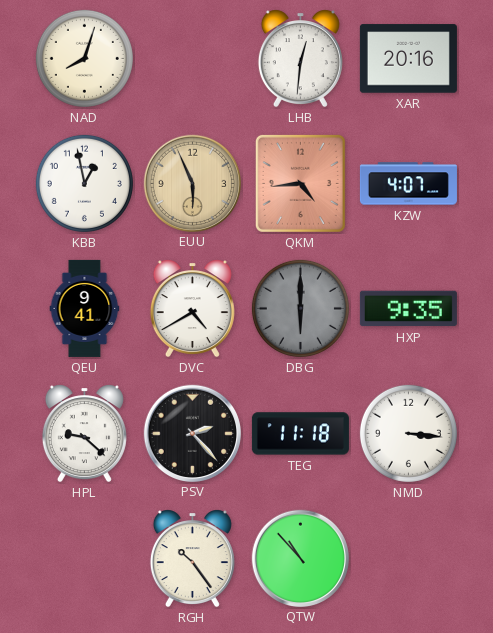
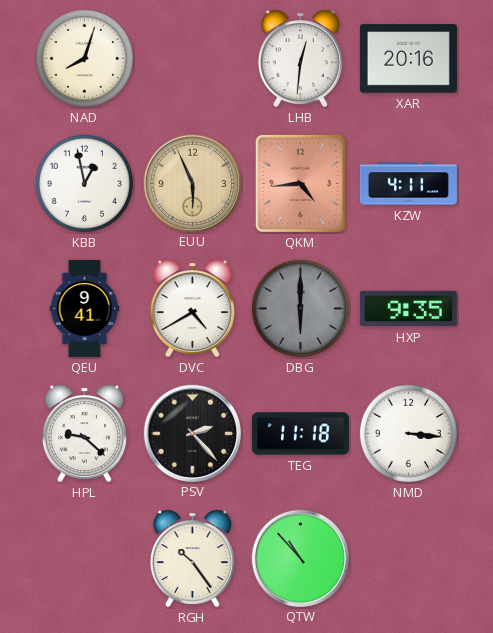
KZW: 4:07 -> 4:11 (408, 184)
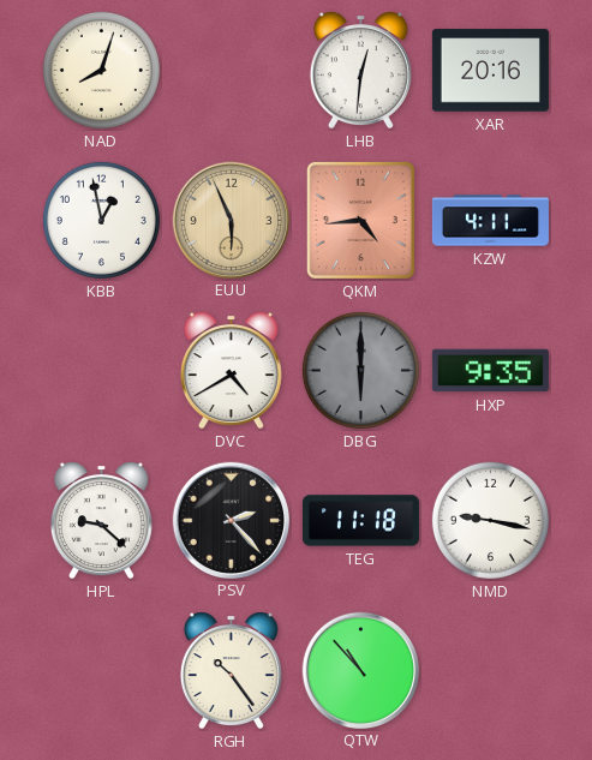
QEU: 9:41 -> none (85, 308)
NMD: 3:16 -> 9:17 (490, 520)
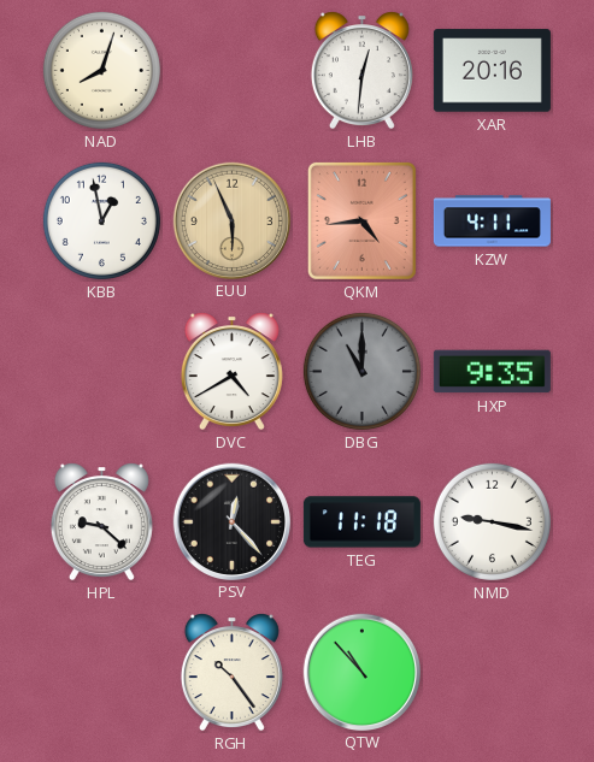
DBG: 6:00 -> 11:00 (361, 371)
PSV: 2:23 -> 12:23 (231, 521)
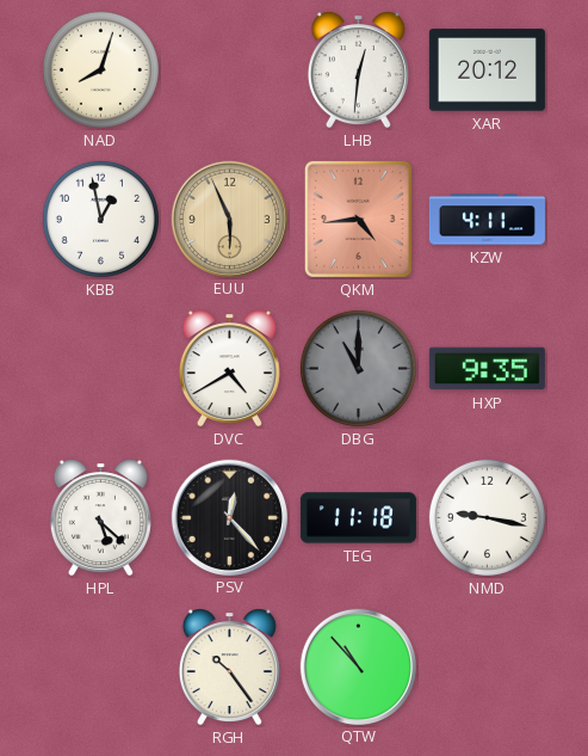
XAR: 20:16 -> 20:12 (487, 70)
HPL: 9:22 -> 5:22 (100, 518)
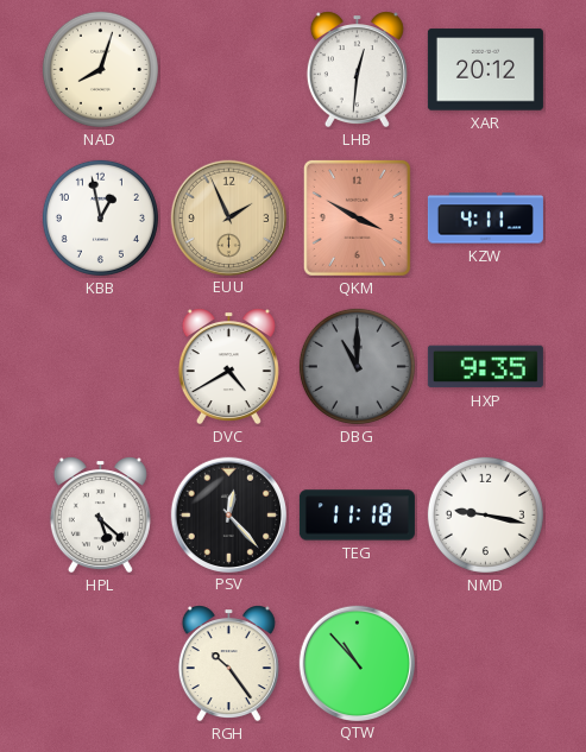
EUU: 5:56 -> 1:56 (228, 217)
QKM: 4:44 -> 3:50 (357, 217)
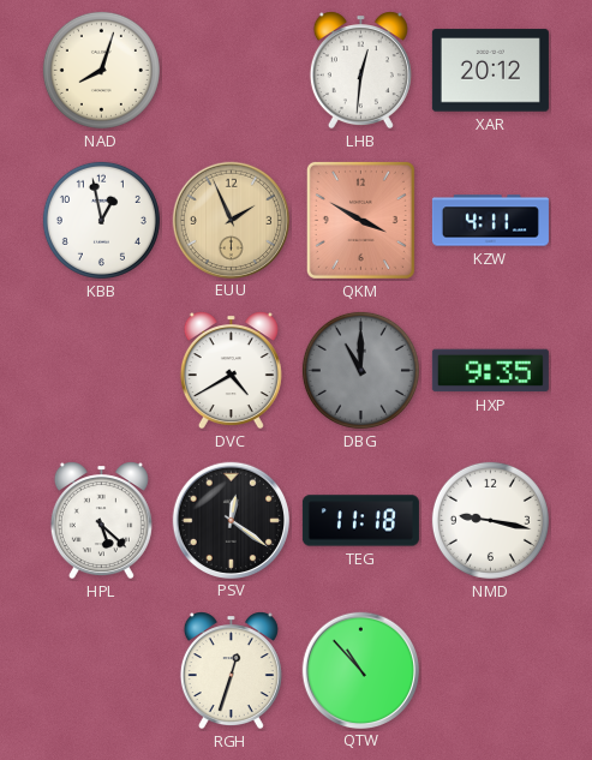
PSV: 12:23 -> 12:21 (231, 520)
RGH: 10:24 -> 12:33 (231, 671)
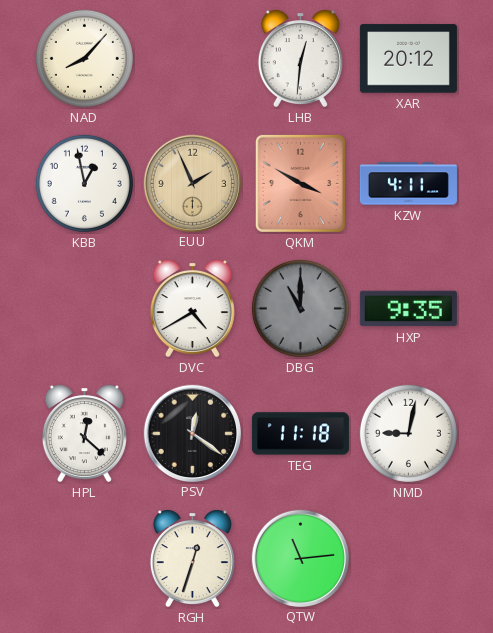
NAD: 8:03 -> 8:07 (84, 58)
HPL: 5:22 -> 12:22 (84, 434)
NMD: 9:17 -> 9:02 (408, 433)
QTW: 10:53 -> 11:14 (300, 558)
